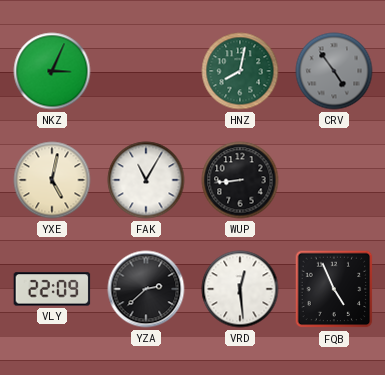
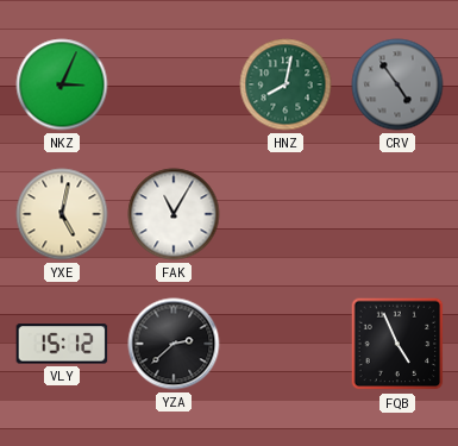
WUP: 8:44 -> none (240, 180)
VLY: 22:09 -> 15:12 (62, 344)
VRD: 12:29 -> none (240, 289)
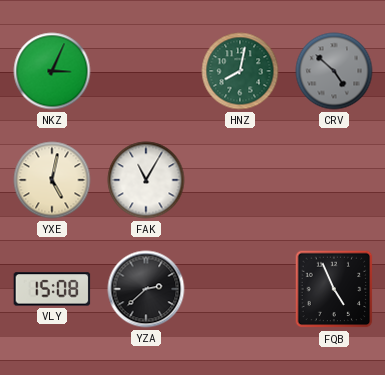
CRV: 4:54 -> 4:52 (334, 71)
VLY: 15:12 -> 15:08 (52, 289)
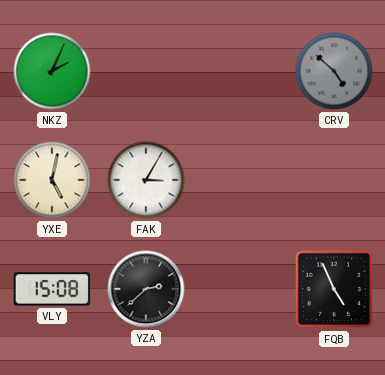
NKZ: 3:04 -> 2:04 (52, 71)
HNZ: 8:02 -> none (240, 71)
FAK: 11:05 -> 3:05 (146, 180)
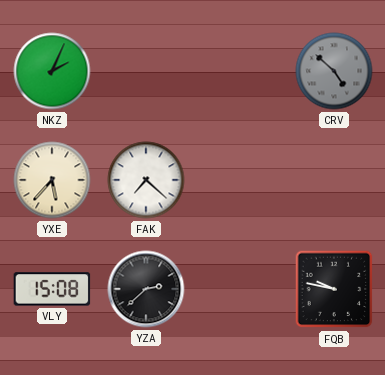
YXE: 5:02 -> 5:37 (52, 180)
FAK: 3:05 -> 7:22 (146, 180)
FQB: 4:56 -> 9:47 (334, 289)
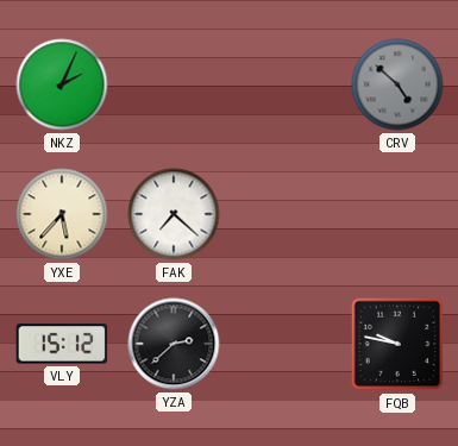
VLY: 15:08 -> 15:12 (62, 344)
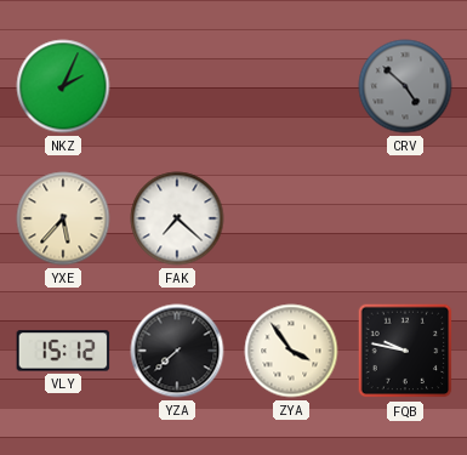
YZA: 2:38 -> 7:38 (177, 351)
ZYA: none -> 3:54 (291, 351)
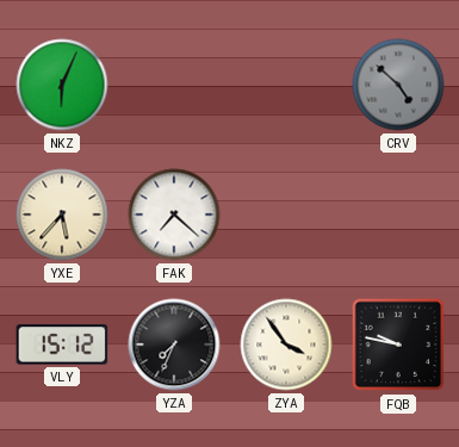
NKZ: 2:04 -> 6:04 (62, 85)
YZA: 7:38 -> 7:34 (174, 344)
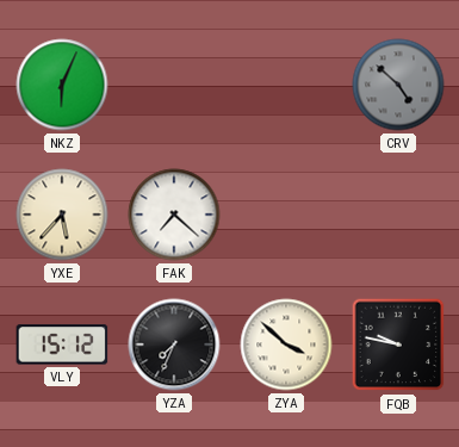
ZYA: 3:54 -> 3:52 (286, 344)
